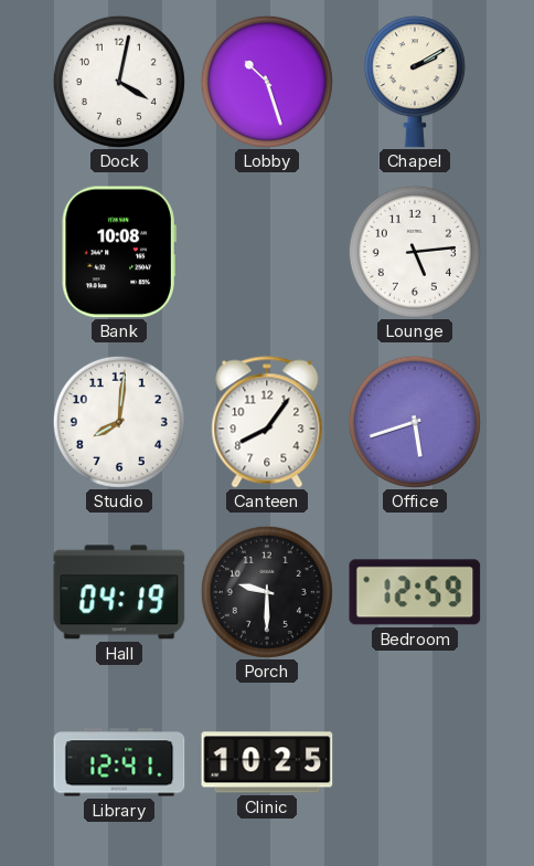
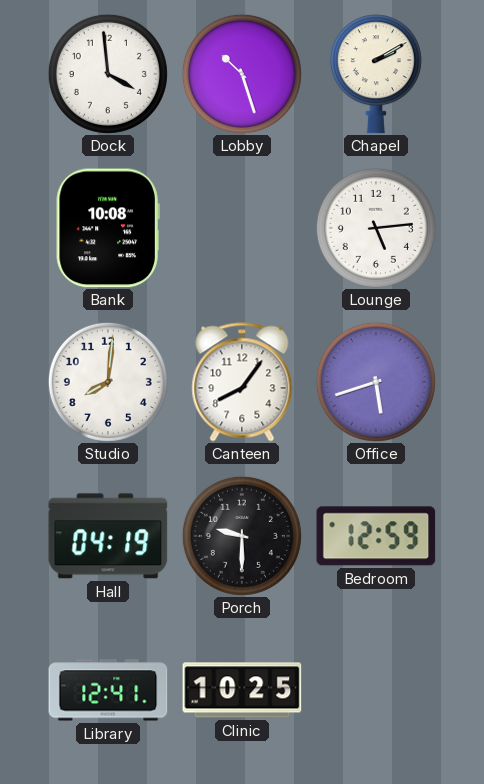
Dock: 4:02 -> 3:59 (108, 74)
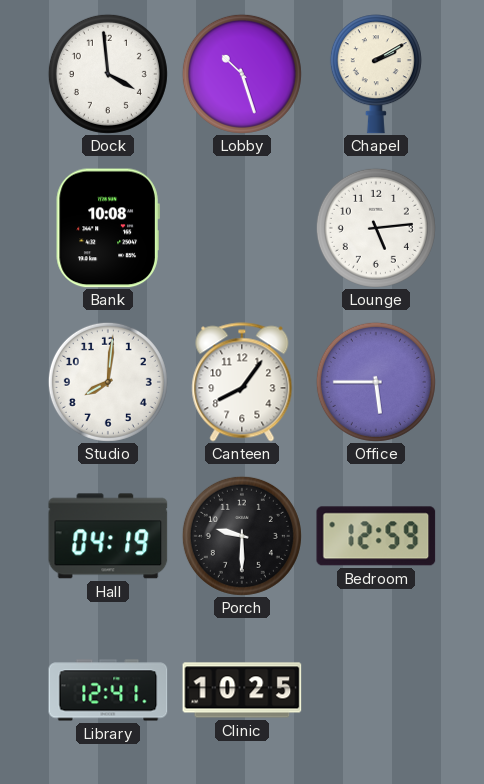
Office: 5:42 -> 5:45 (376, 382)
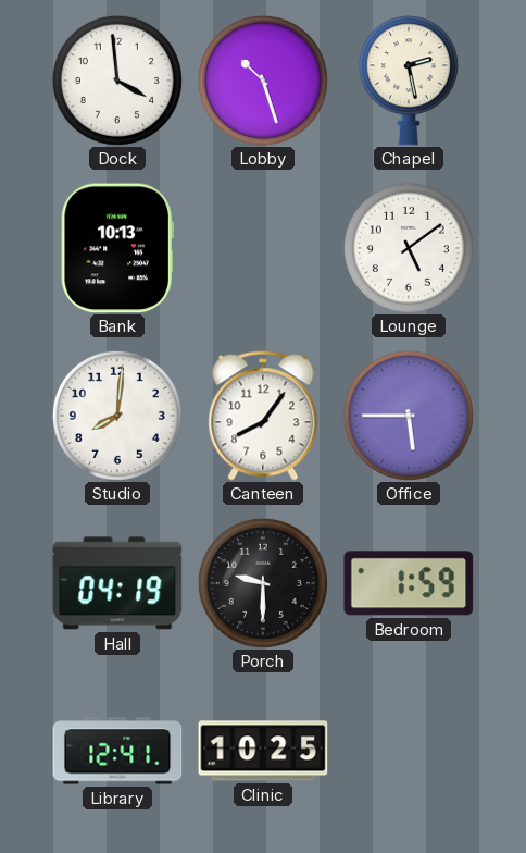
Chapel: 2:10 -> 2:28 (409, 81)
Bank: 10:08 -> 10:13 (117, 248)
Lounge: 5:14 -> 5:09 (409, 248)
Bedroom: 12:59 -> 1:59 (409, 583)
